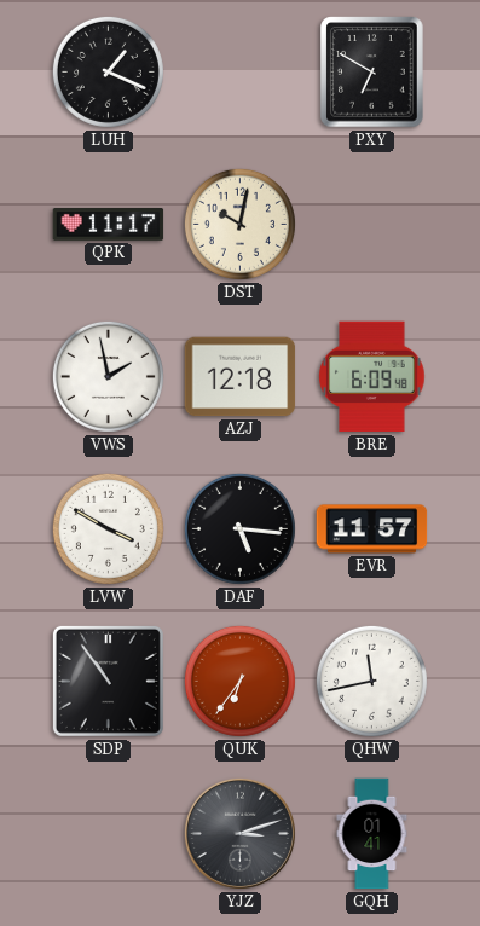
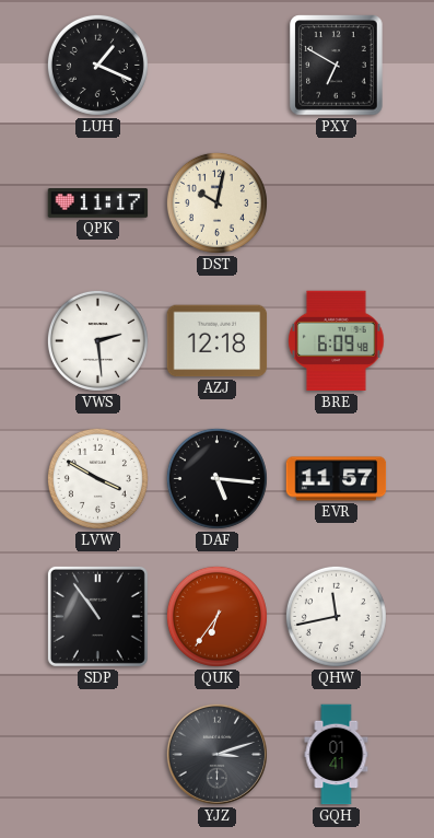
VWS: 1:58 -> 2:29 (97, 340)
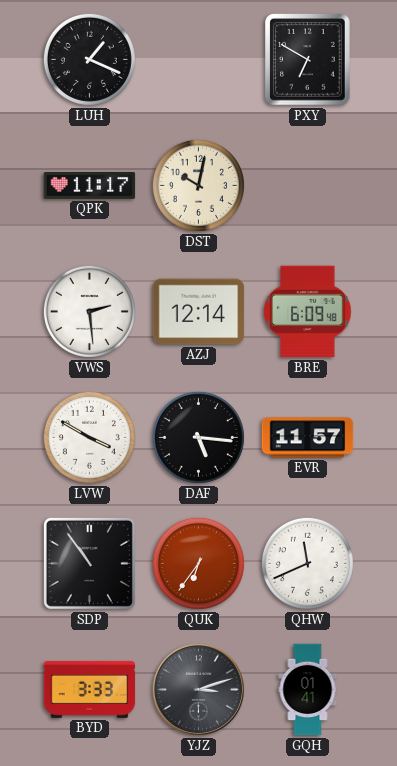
AZJ: 12:18 -> 12:14 (199, 312)
QHW: 11:43 -> 11:41 (307, 563)
BYD: none -> 3:33 (90, 689)
